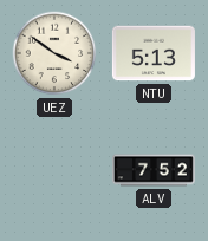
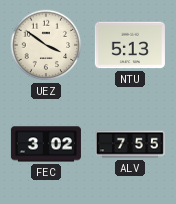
FEC: none -> 3:02 (46, 144)
ALV: 7:52 -> 7:55 (130, 144)
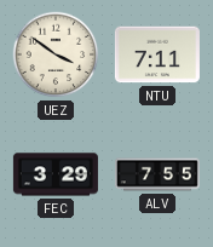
NTU: 5:13 -> 7:11 (157, 54)
FEC: 3:02 -> 3:29 (56, 174)
